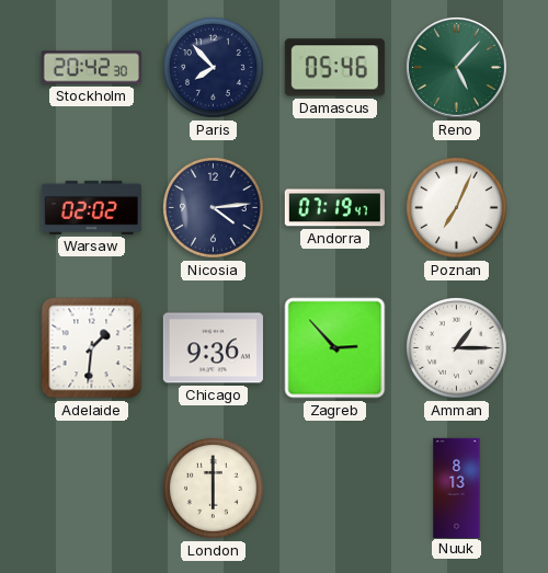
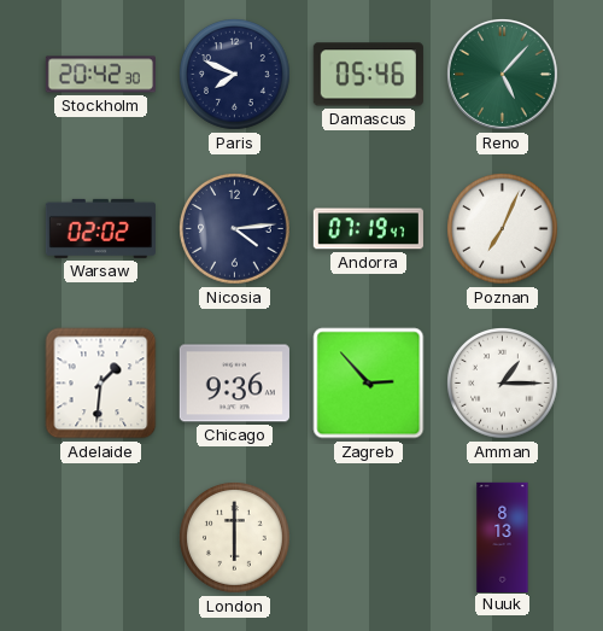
Paris: 7:53 -> 7:49 (235, 75)
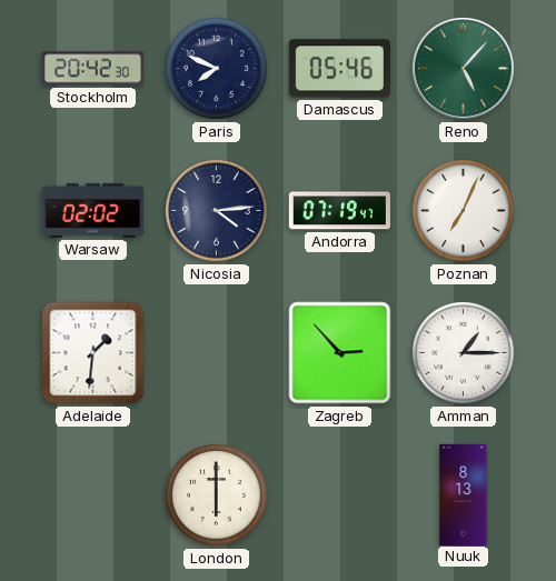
Chicago: 9:36 -> none (234, 384)
